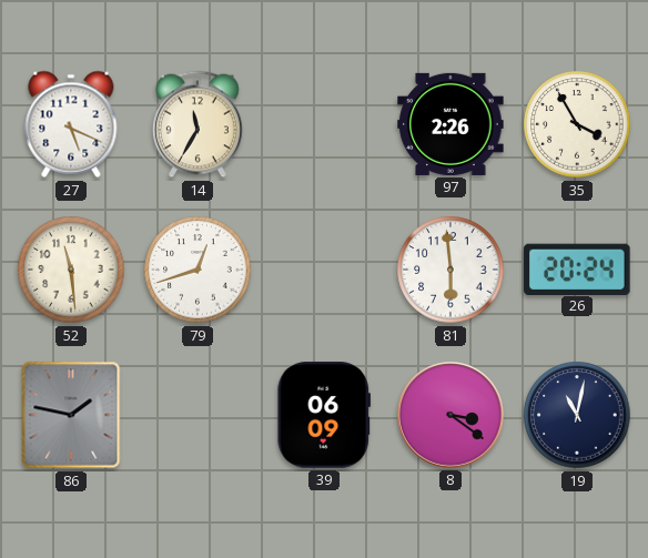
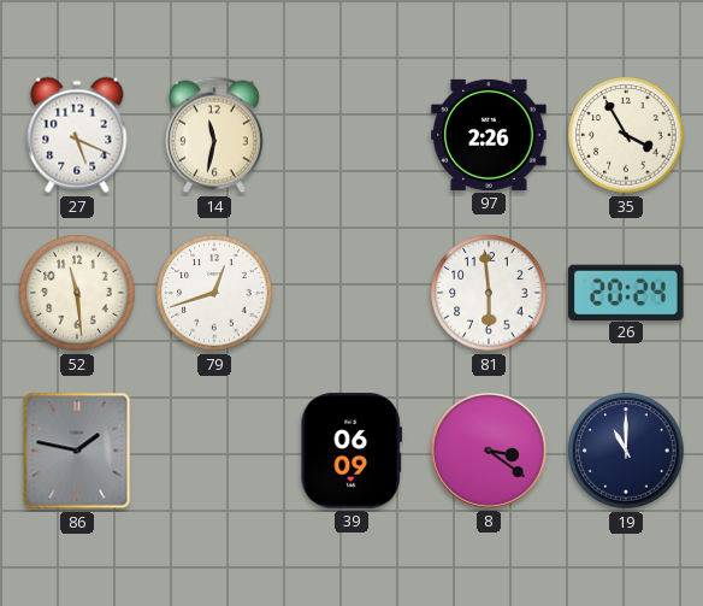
14: 11:35 -> 11:32 (214, 135)
19: 11:02 -> 11:00 (626, 451)
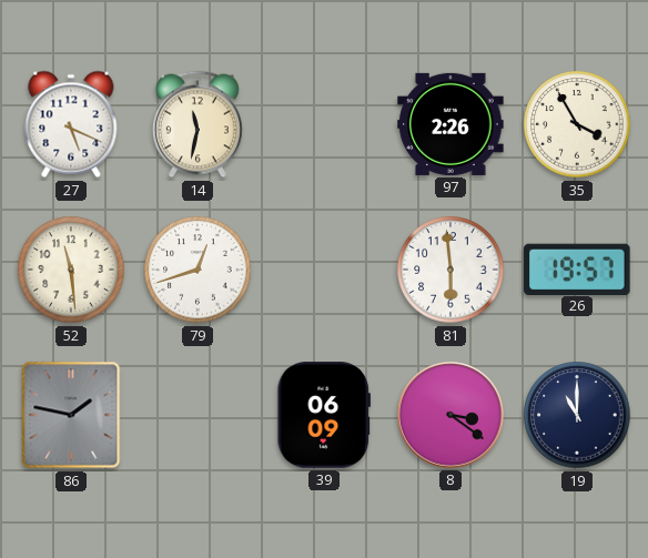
26: 20:24 -> 19:57 (577, 268)
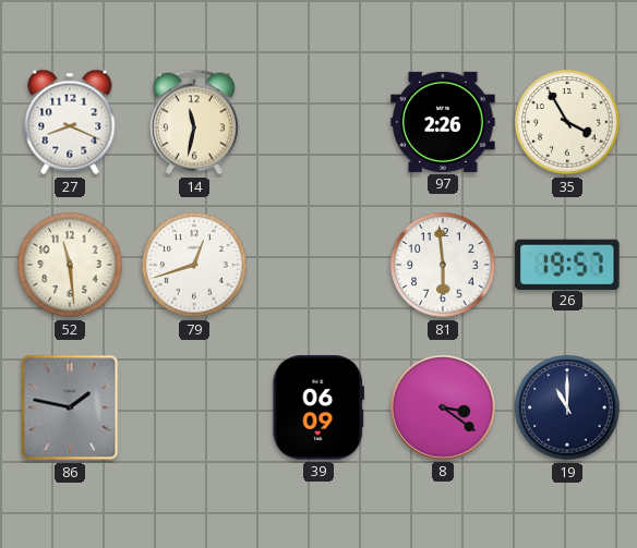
27: 5:19 -> 8:19 (70, 122)
